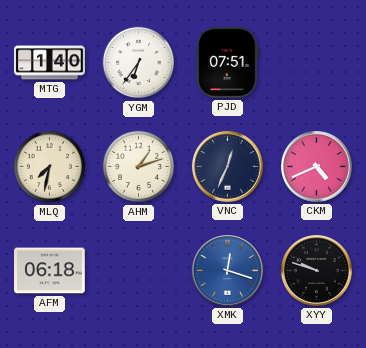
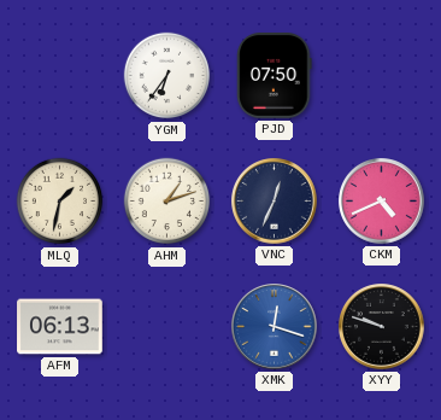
MTG: 1:40 -> none (50, 63)
PJD: 07:51 -> 07:50 (275, 76)
MLQ: 7:32 -> 1:32 (60, 202)
AFM: 06:18 -> 06:13 (60, 327)
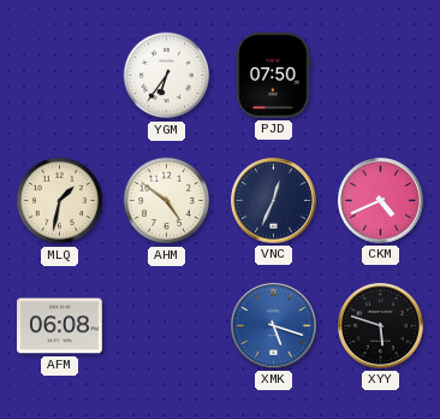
AHM: 1:12 -> 4:51 (167, 201)
AFM: 06:13 -> 06:08 (60, 326)
XMK: 12:18 -> 5:18 (274, 326)
XYY: 9:48 -> 5:48 (381, 326)
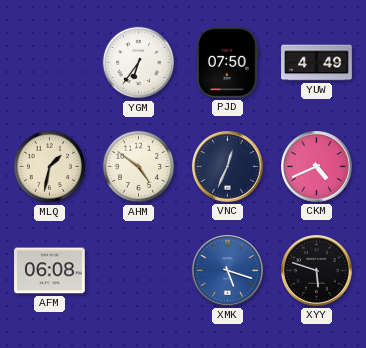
YUW: none -> 4:49 (317, 63)
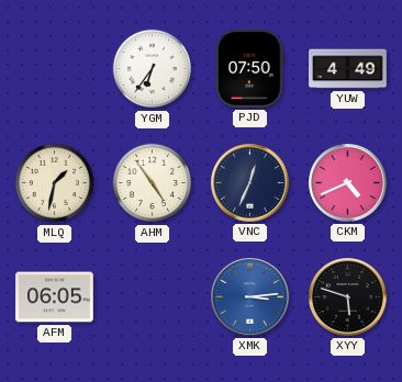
AHM: 4:51 -> 4:54 (153, 183)
AFM: 06:08 -> 06:05 (55, 297)
XMK: 5:18 -> 3:14 (250, 297)
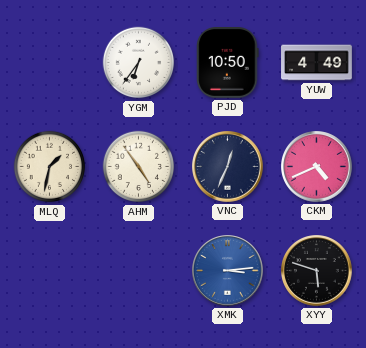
PJD: 07:50 -> 10:50 (228, 63)
AFM: 06:05 -> none (55, 297)
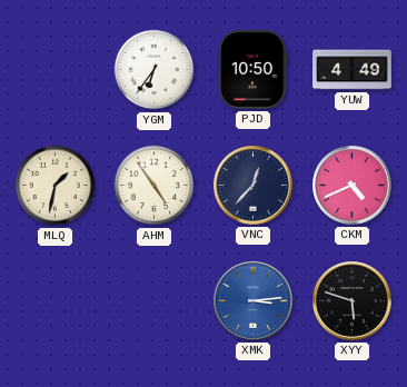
VNC: 12:34 -> 12:37 (254, 186)
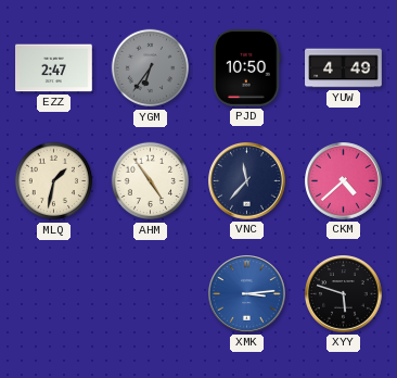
EZZ: none -> 2:47 (54, 68)
YGM dial: white -> grey (151, 68)
VNC: 12:37 -> 11:37 (247, 181)
CKM: 4:41 -> 4:38 (344, 181)
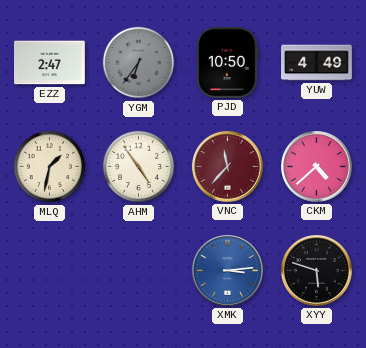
VNC dial: navy -> burgundy (228, 167)
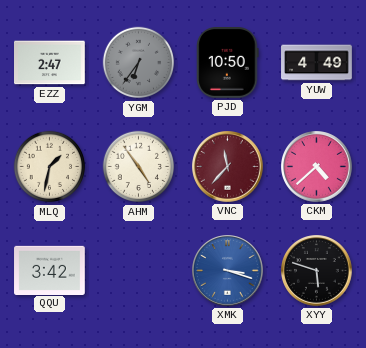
QQU: none -> 3:42 (50, 270)
XMK: 3:14 -> 3:18 (228, 271)
